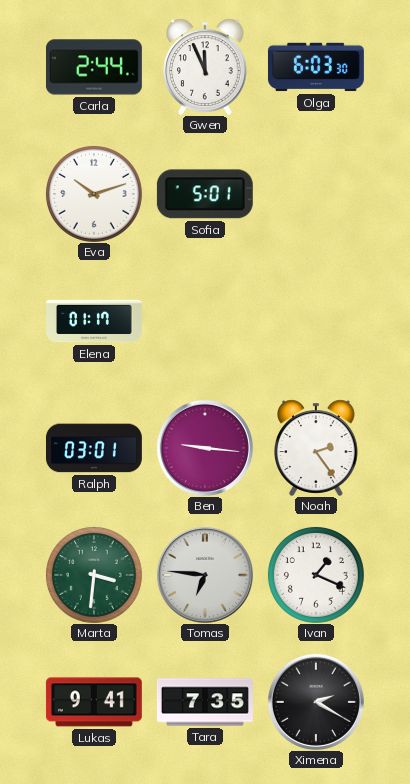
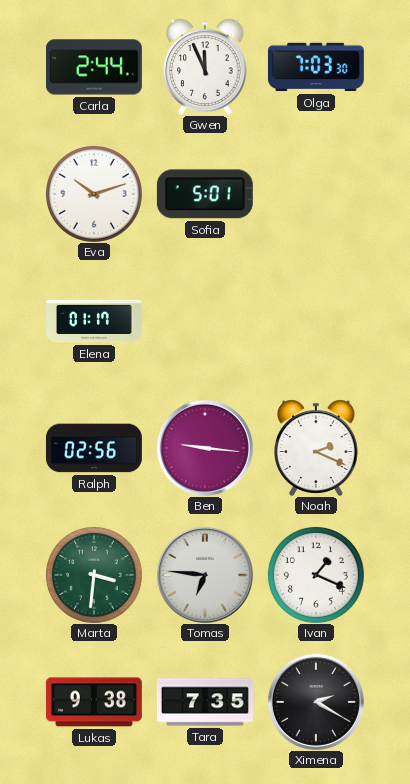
Olga: 6:03 -> 7:03 (316, 67)
Ralph: 03:01 -> 02:56 (94, 448)
Noah: 2:24 -> 2:19 (316, 448)
Lukas: 9:41 -> 9:38 (94, 702)
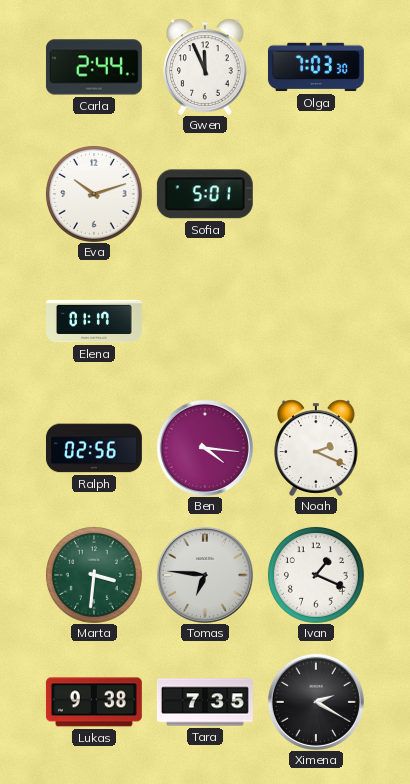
Ben: 9:16 -> 4:16 (205, 448)
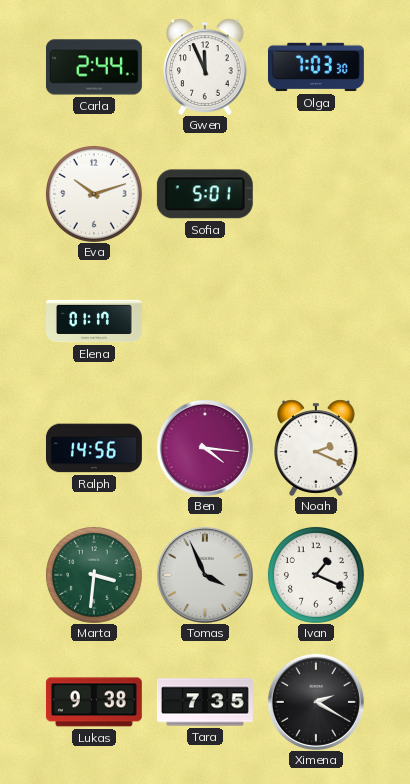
Ralph: 02:56 -> 14:56 (94, 448)
Tomas: 6:46 -> 3:56 (205, 575)
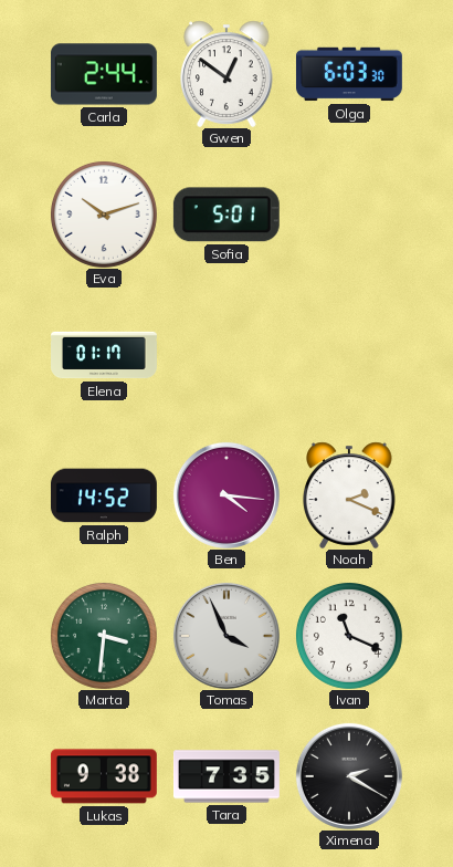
Gwen: 11:56 -> 12:51 (227, 74)
Olga: 7:03 -> 6:03 (349, 74)
Ralph: 14:56 -> 14:52 (104, 495)
Ivan: 1:19 -> 11:19 (349, 636)
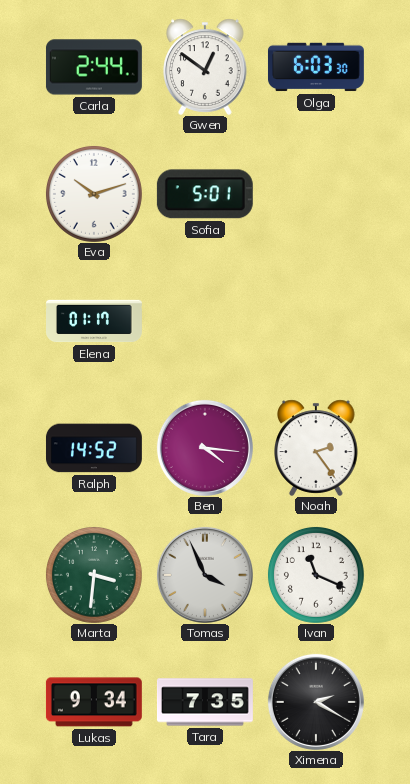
Noah: 2:19 -> 2:24 (316, 448)
Lukas: 9:38 -> 9:34 (94, 702)
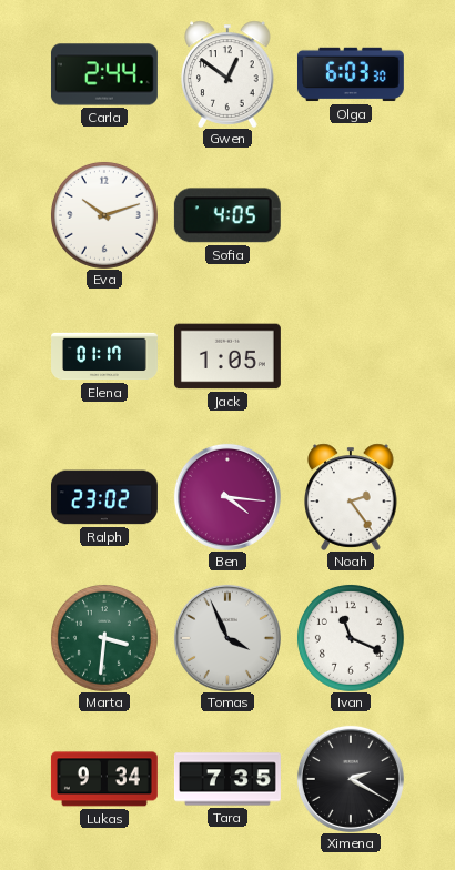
Sofia: 5:01 -> 4:05 (228, 215)
Jack: none -> 1:05 (228, 356)
Ralph: 14:52 -> 23:02 (104, 497)
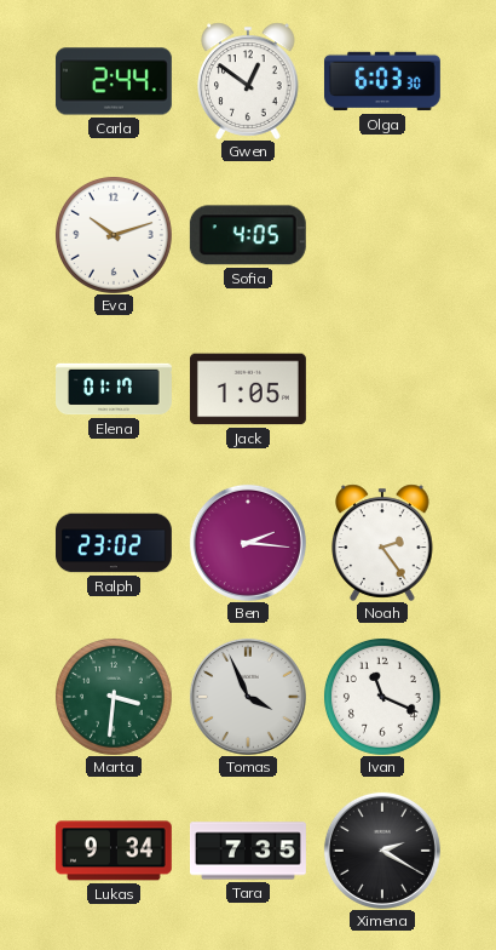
Ben: 4:16 -> 2:16 (248, 543)
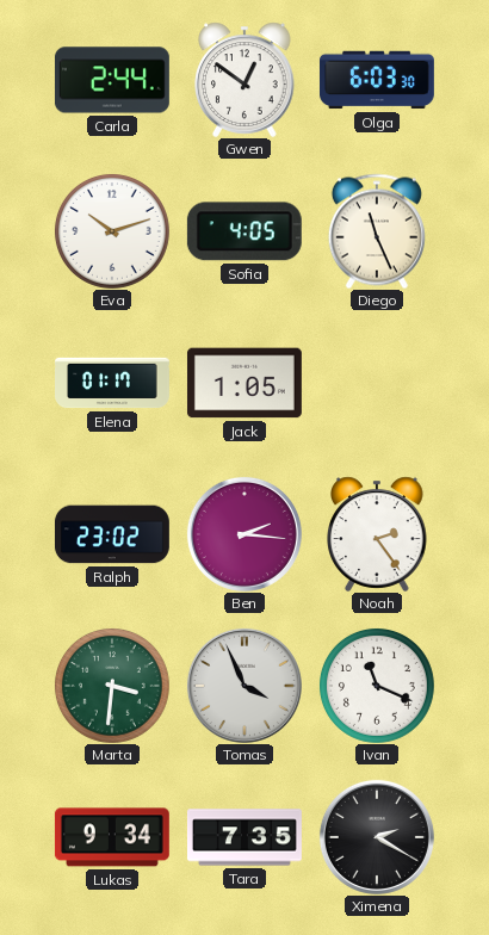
Diego: none -> 11:26 (377, 231)
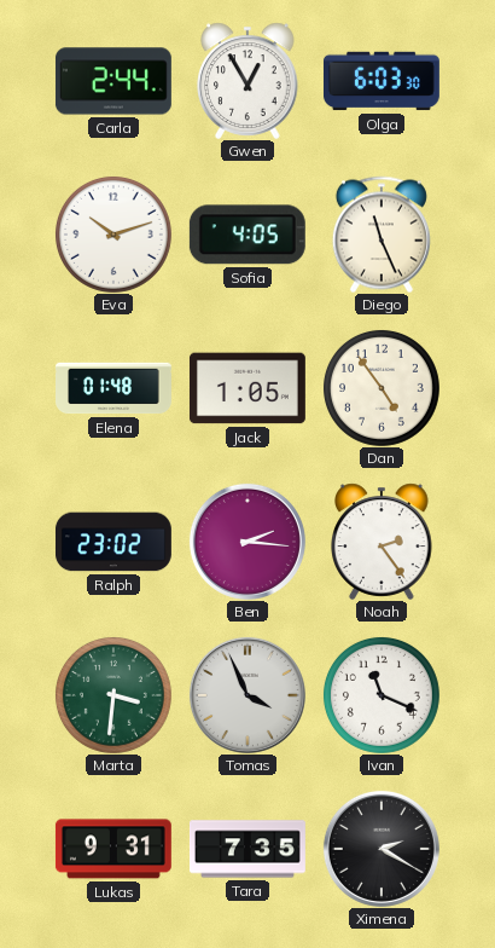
Gwen: 12:51 -> 12:55 (247, 81)
Elena: 01:17 -> 01:48 (115, 388)
Dan: none -> 4:54 (382, 388)
Lukas: 9:34 -> 9:31 (113, 849)
